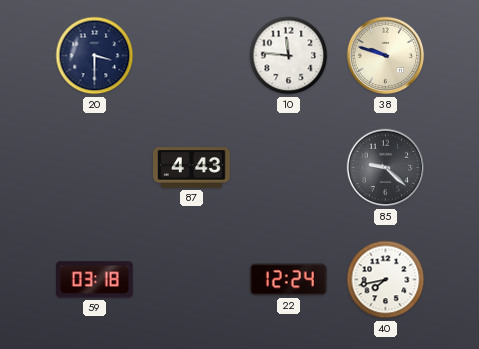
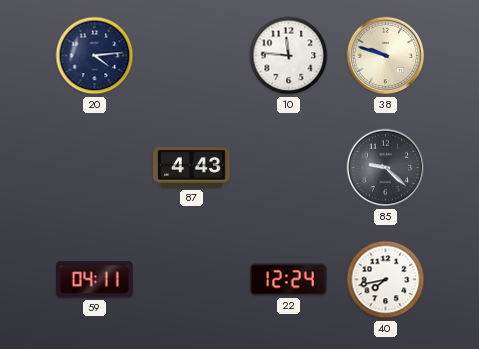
20: 3:30 -> 4:14 (95, 56)
59: 03:18 -> 04:11 (95, 280)
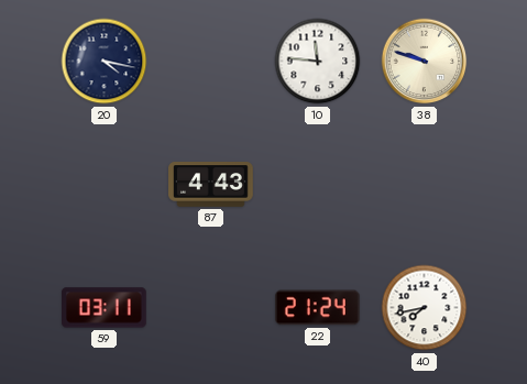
20: 4:14 -> 4:17 (105, 62)
85: 9:22 -> none (386, 168)
59: 04:11 -> 03:11 (105, 308)
22: 12:24 -> 21:24 (317, 308)
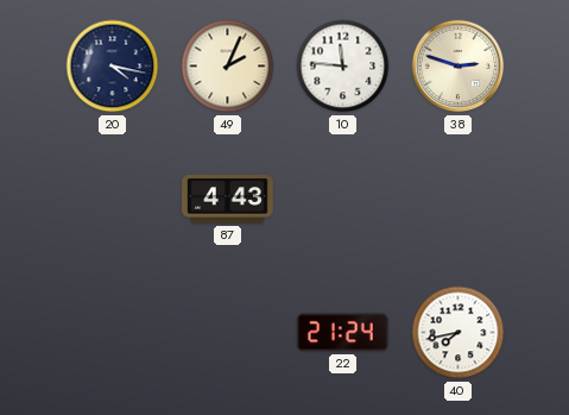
49: none -> 2:04 (228, 67)
38: 9:48 -> 2:48 (459, 67)
59: 03:11 -> none (105, 308)
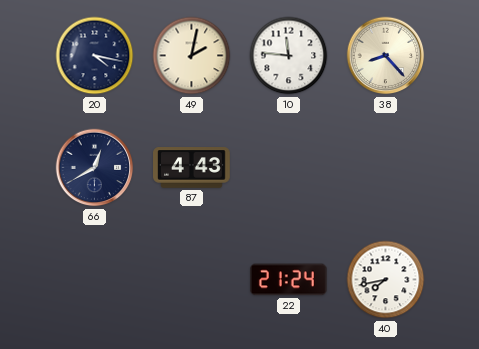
49: 2:04 -> 2:02 (192, 56)
38: 2:48 -> 8:23 (386, 56)
66: none -> 12:40 (95, 168)
